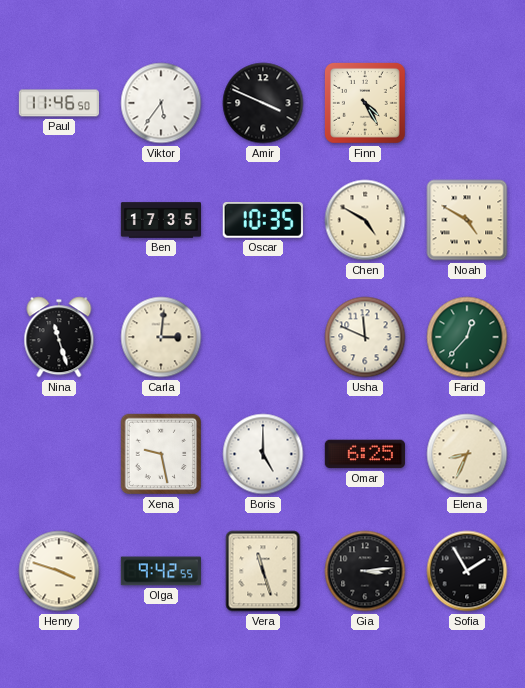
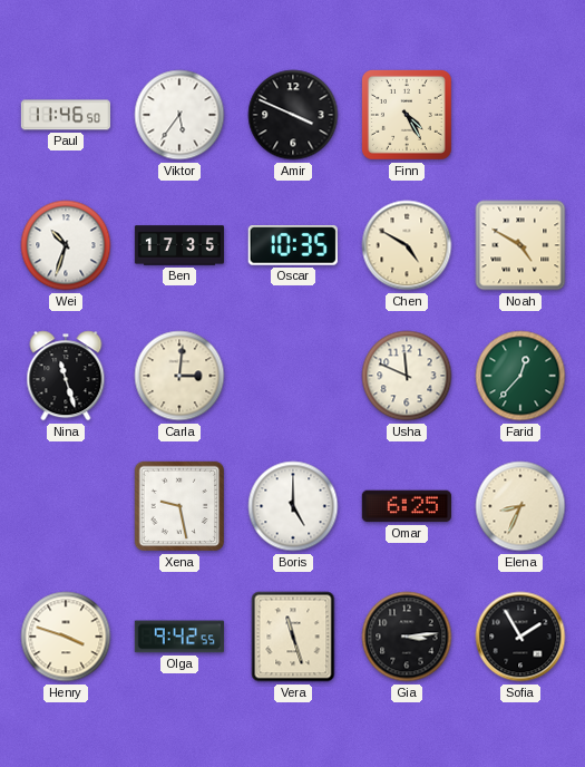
Wei: none -> 10:33 (66, 245)
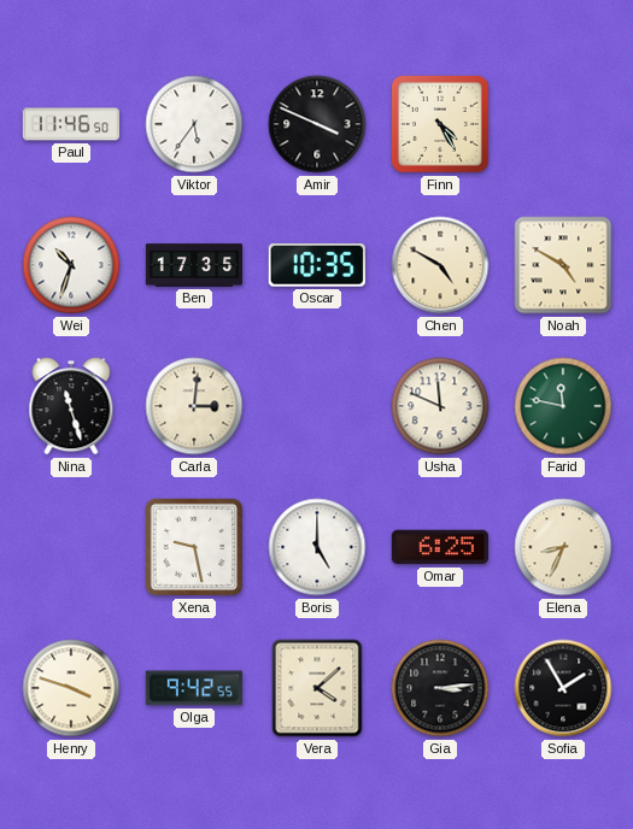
Farid: 12:37 -> 11:47 (563, 406)
Vera: 11:27 -> 4:08 (317, 688)
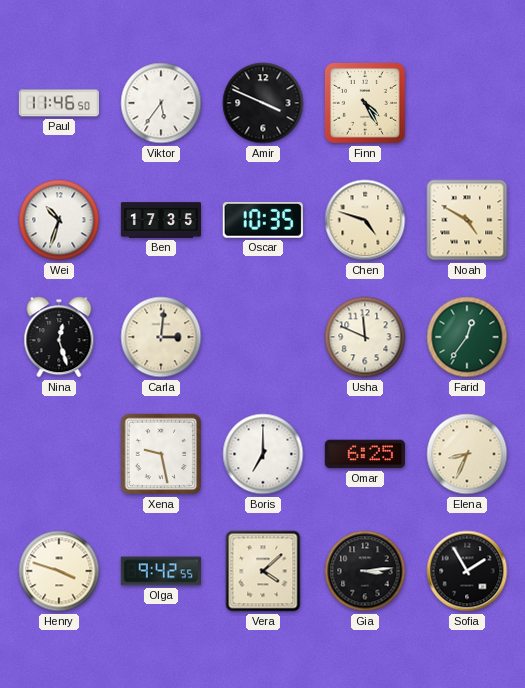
Chen: 4:50 -> 4:48 (365, 220)
Nina: 11:27 -> 12:27 (59, 337)
Farid: 11:47 -> 12:36 (467, 337)
Boris: 5:00 -> 7:00 (263, 454)
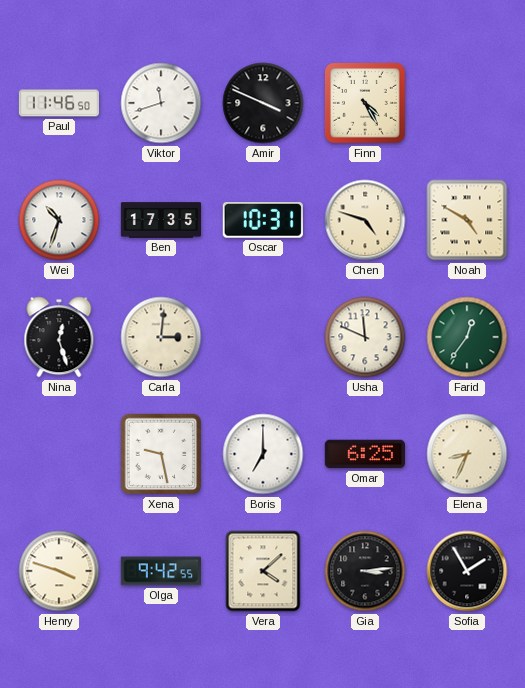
Viktor: 5:36 -> 11:42 (161, 103)
Oscar: 10:35 -> 10:31 (263, 221)
